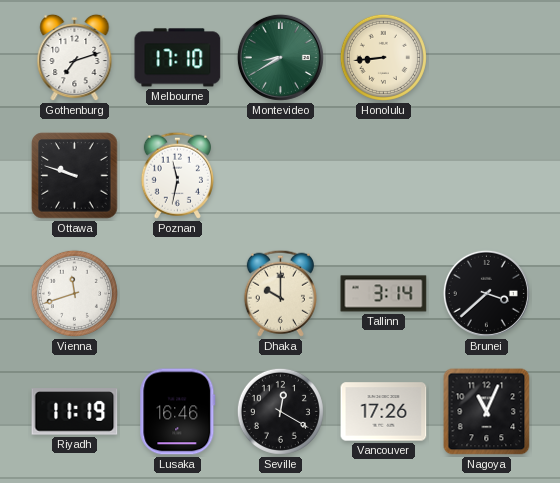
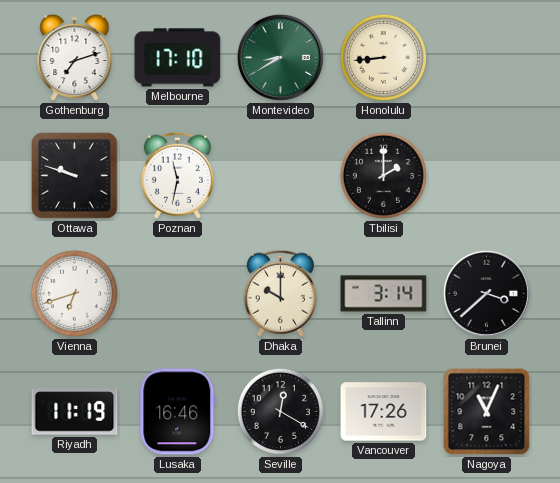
Tbilisi: none -> 2:00 (383, 175)
Vienna: 11:42 -> 6:42 (74, 293)
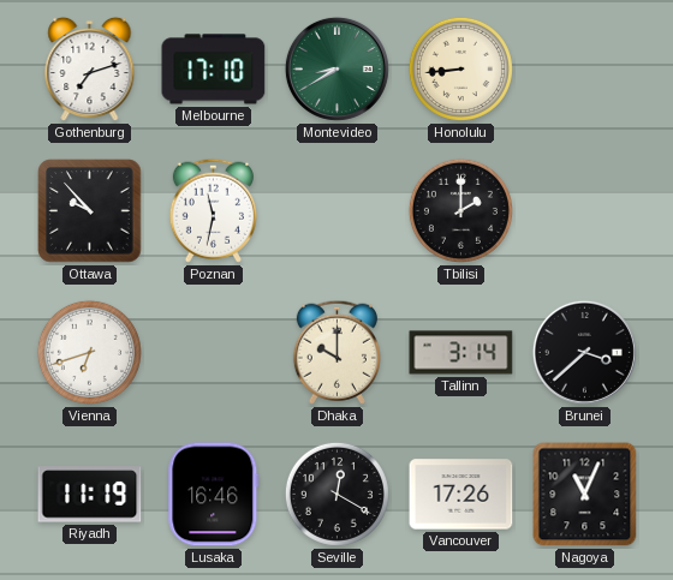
Ottawa: 9:48 -> 9:53 (90, 211)
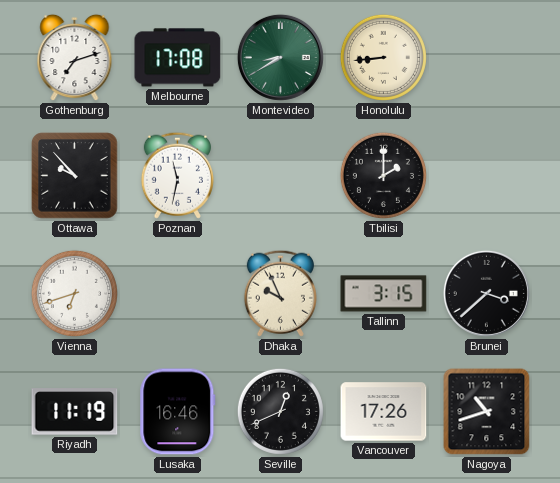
Melbourne: 17:10 -> 17:08 (178, 58)
Dhaka: 10:00 -> 9:56 (280, 293)
Tallinn: 3:14 -> 3:15 (384, 294)
Seville: 12:20 -> 12:41 (280, 411)
Nagoya: 11:04 -> 10:42 (487, 412)
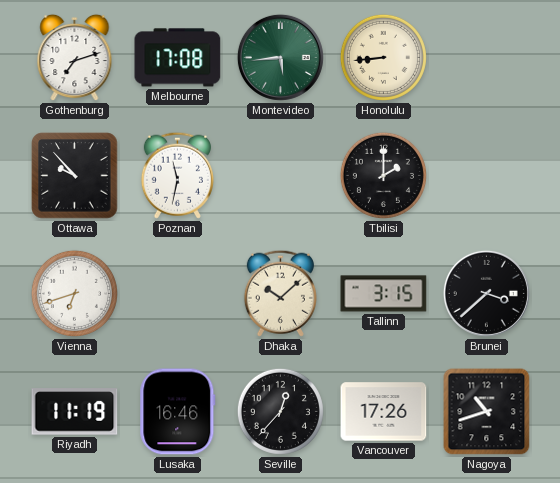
Montevideo: 8:40 -> 5:44 (280, 57)
Dhaka: 9:56 -> 10:08 (280, 293)
Seville: 12:41 -> 12:37 (280, 411)
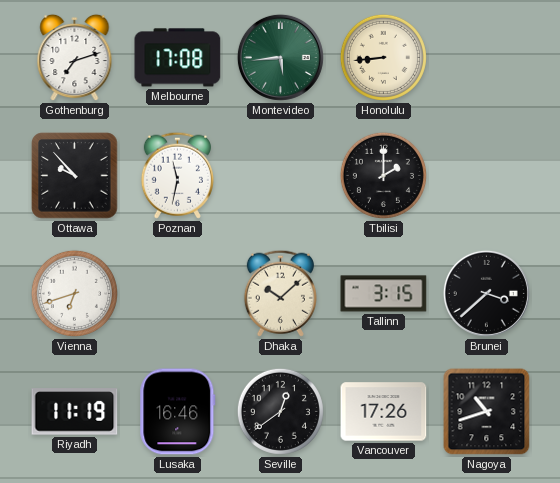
Seville: 12:37 -> 12:39 (280, 411)
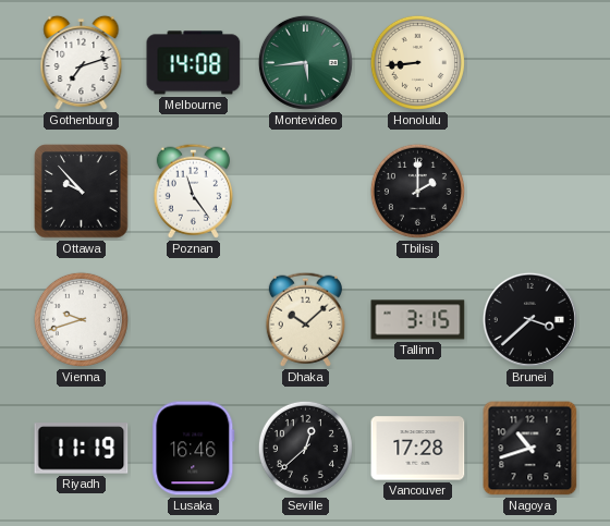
Melbourne: 17:08 -> 14:08 (194, 63)
Poznan: 11:32 -> 11:24 (193, 191)
Vienna: 6:42 -> 9:42 (81, 319)
Seville: 12:39 -> 12:38 (305, 448)
Vancouver: 17:26 -> 17:28 (418, 449)
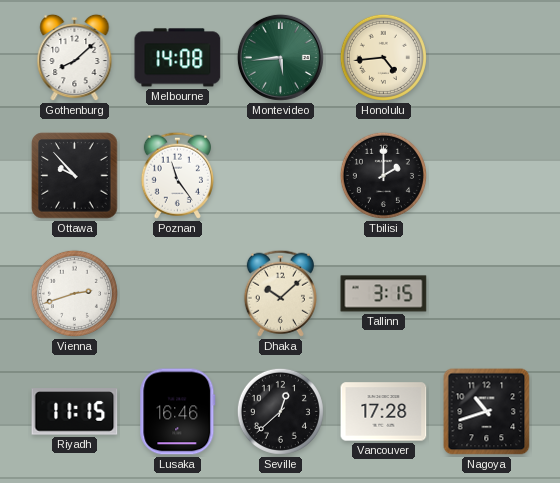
Gothenburg: 7:12 -> 8:08 (75, 58)
Honolulu: 8:44 -> 4:44 (383, 57)
Vienna: 9:42 -> 2:42 (74, 293)
Brunei: 3:38 -> none (529, 319)
Riyadh: 11:19 -> 11:15 (75, 412)
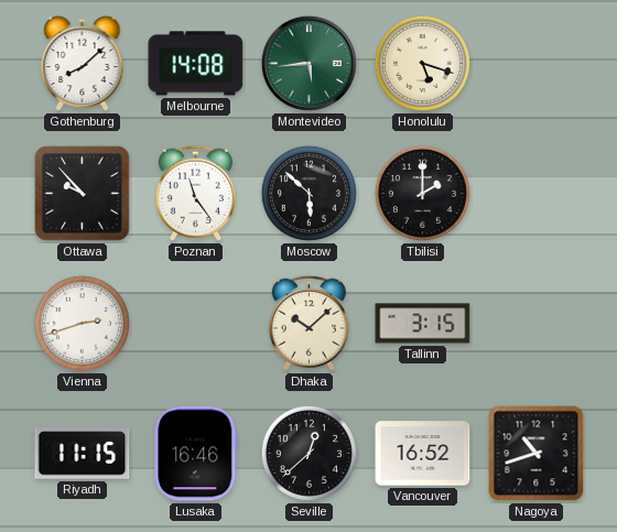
Honolulu: 4:44 -> 5:18 (422, 63)
Moscow: none -> 5:52 (308, 193)
Vancouver: 17:28 -> 16:52 (423, 454)
